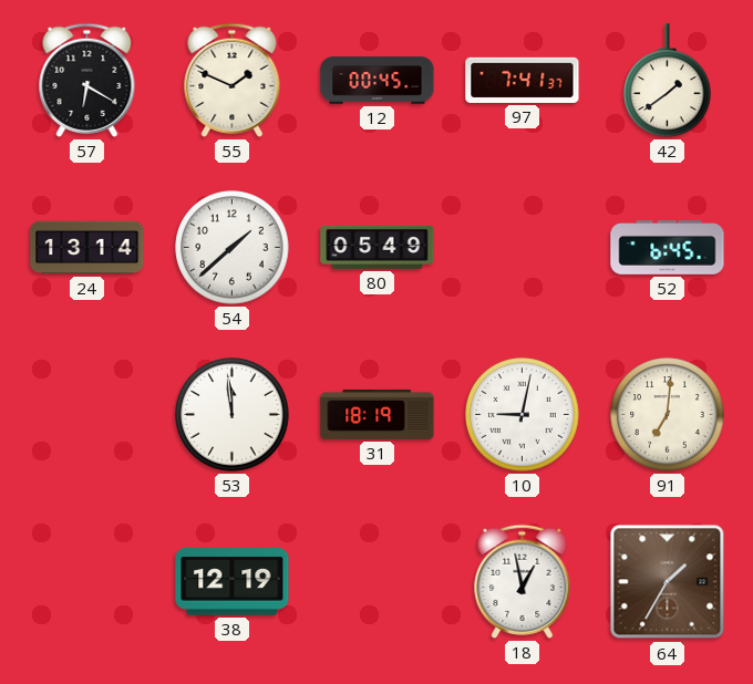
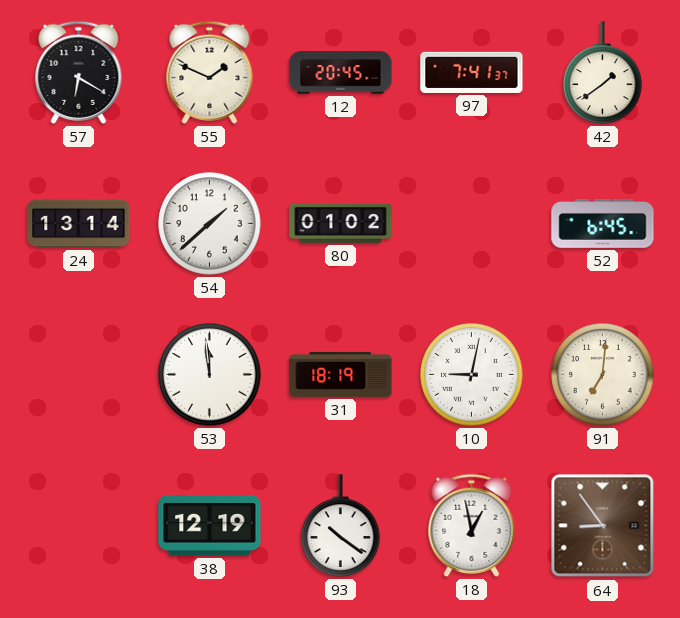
12: 00:45 -> 20:45 (341, 73)
80: 05:49 -> 01:02 (341, 223)
93: none -> 10:21 (341, 526)
64: 1:35 -> 8:54 (603, 526)
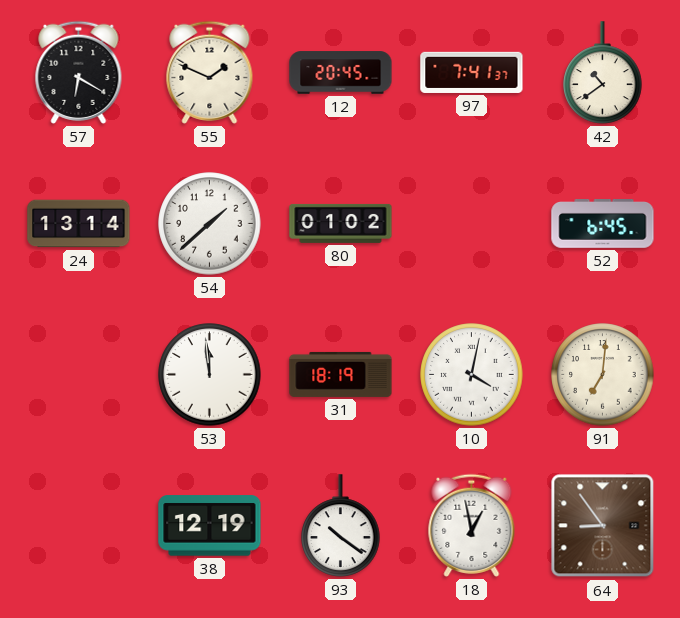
42: 1:39 -> 10:39 (603, 73)
10: 9:02 -> 4:02 (472, 375)
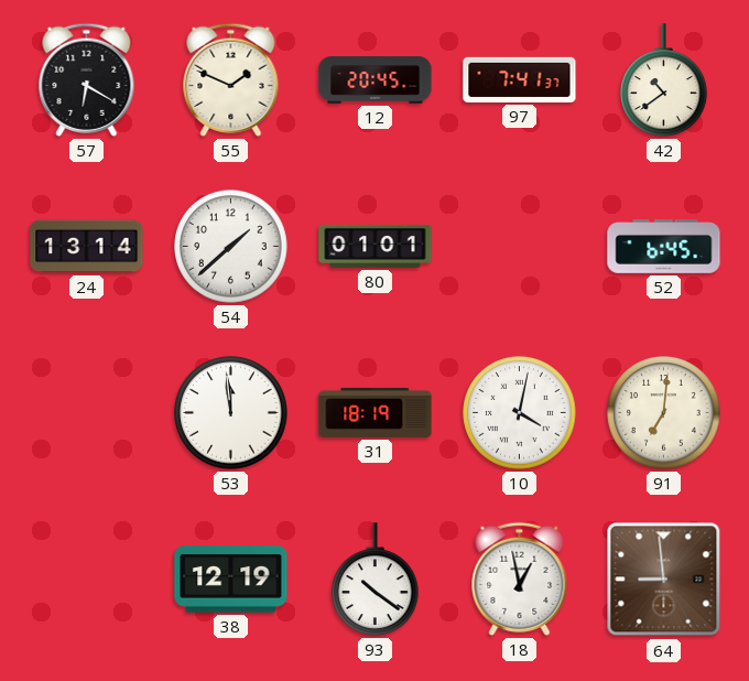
80: 01:02 -> 01:01 (376, 246)
64: 8:54 -> 8:59 (664, 580)
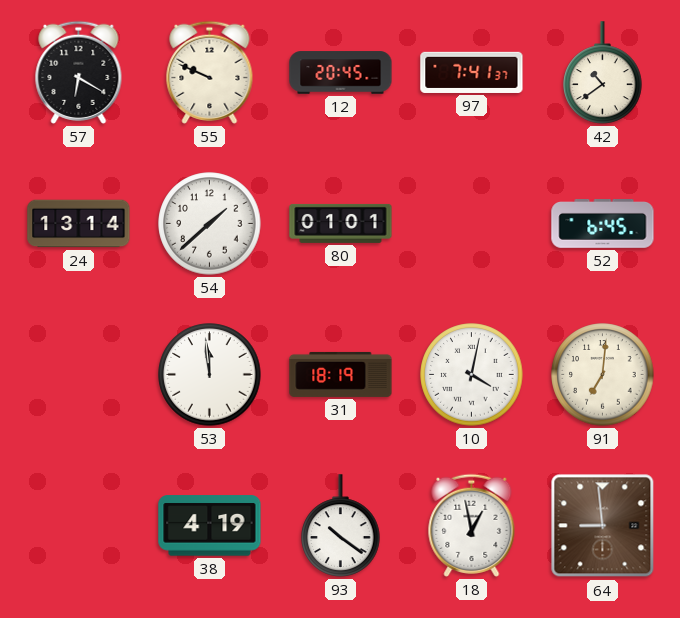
55: 1:49 -> 9:49 (210, 72)
38: 12:19 -> 4:19 (210, 526)
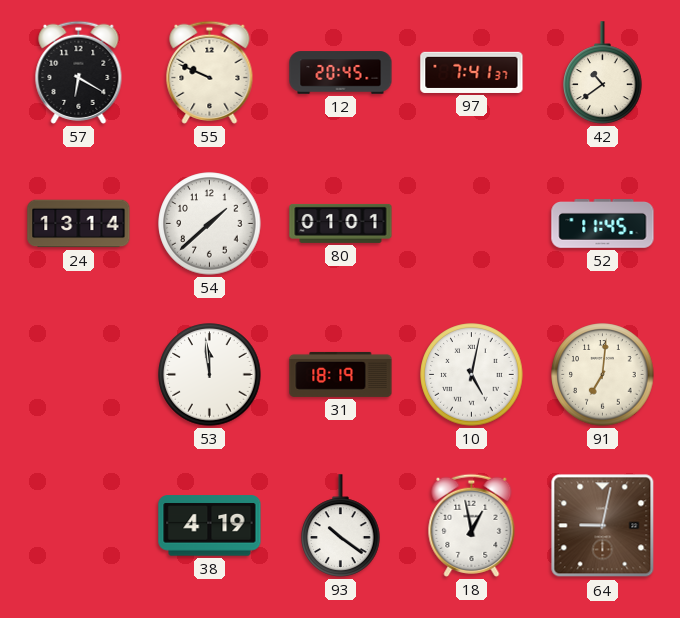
52: 6:45 -> 11:45 (603, 224)
10: 4:02 -> 5:02 (472, 375)
64: 8:59 -> 9:02 (603, 526)
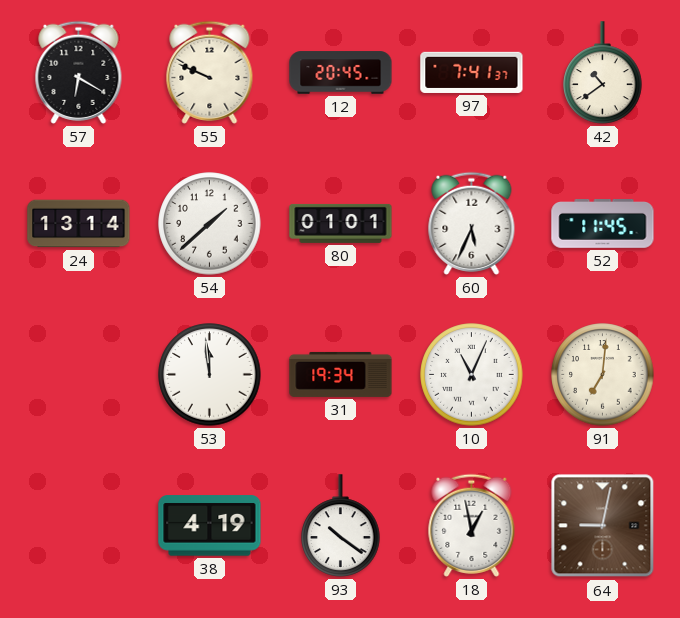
60: none -> 5:34 (472, 223)
31: 18:19 -> 19:34 (341, 374)
10: 5:02 -> 11:04 (472, 375)
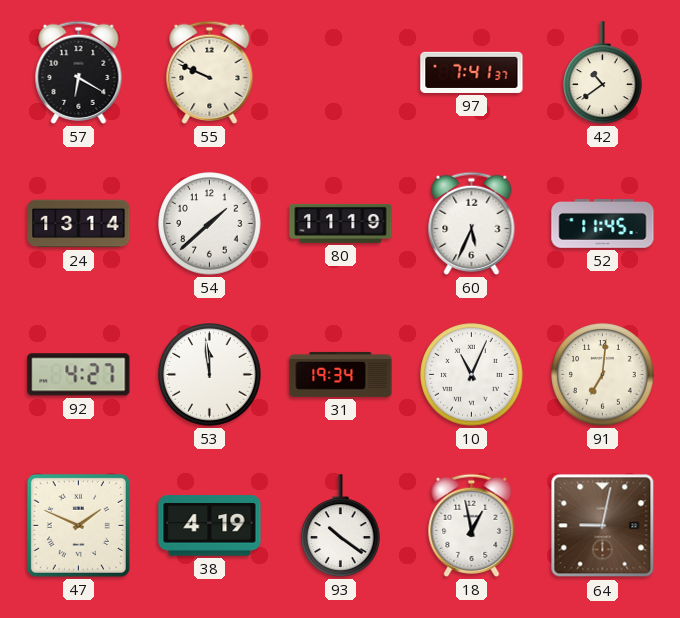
12: 20:45 -> none (341, 73)
80: 01:01 -> 11:19 (341, 223)
92: none -> 4:27 (79, 375)
47: none -> 1:49 (78, 525)
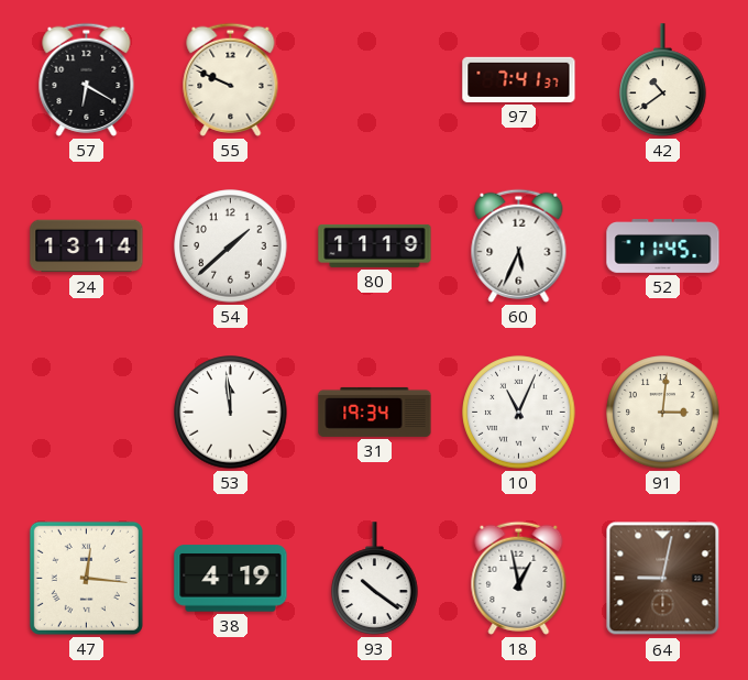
92: 4:27 -> none (79, 375)
91: 7:01 -> 3:01 (663, 413)
47: 1:49 -> 12:16 (86, 578)
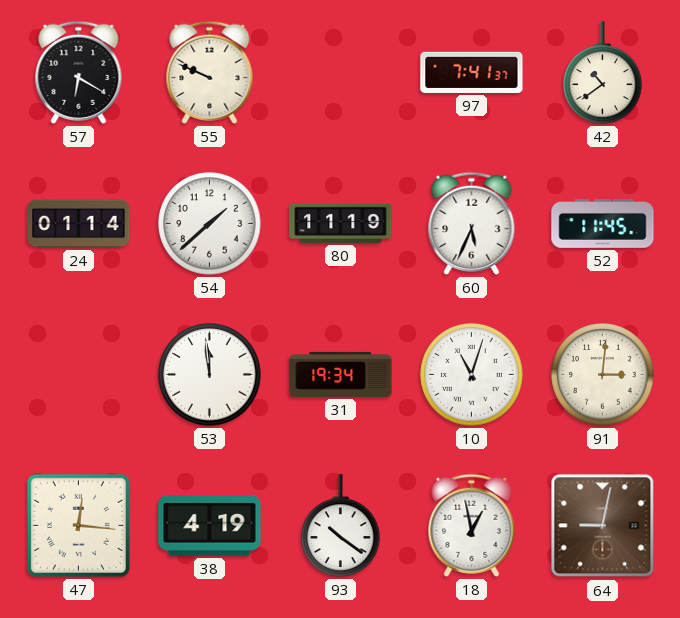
24: 13:14 -> 01:14 (79, 224)
10: 11:04 -> 11:03 (472, 375)
